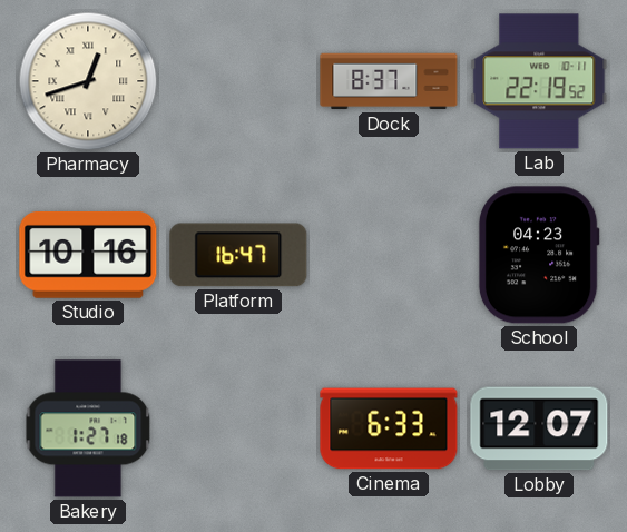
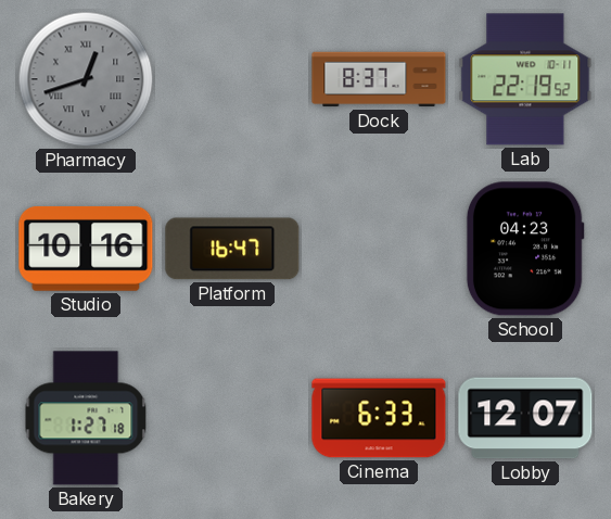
Pharmacy dial: cream -> grey (86, 79)
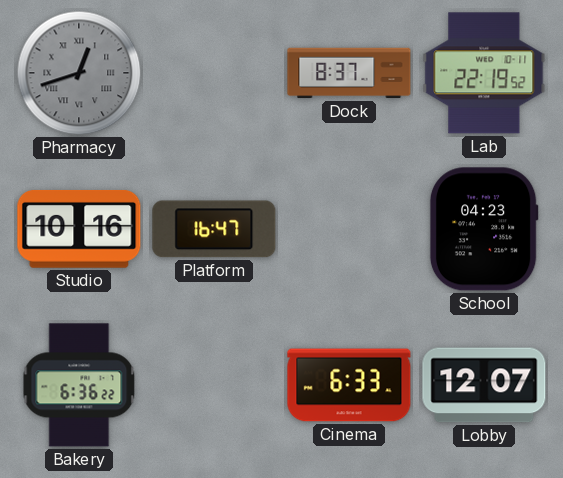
Bakery: 1:27 -> 6:36 (79, 385)
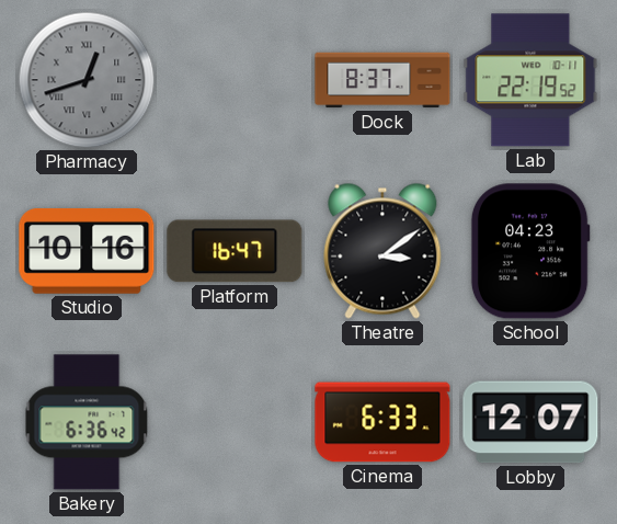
Theatre: none -> 3:09 (382, 251)
Bakery: 6:36:22 -> 6:36:42 (87, 422)
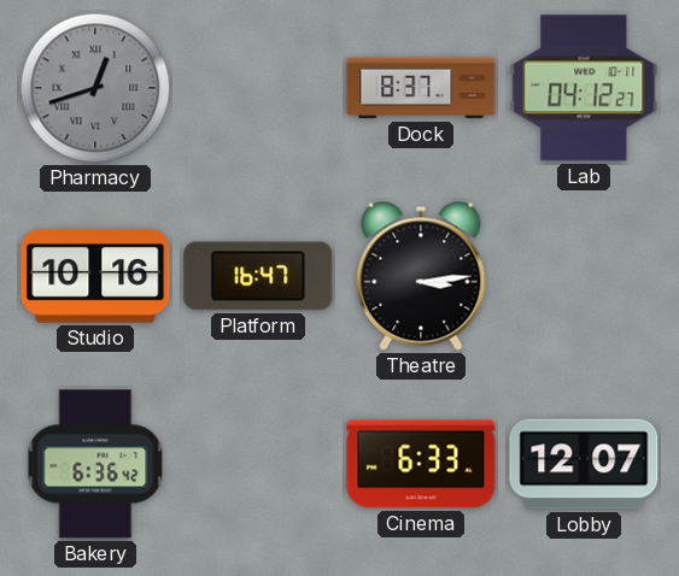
Lab: 22:19 -> 04:12 (584, 88)
Theatre: 3:09 -> 3:14 (421, 276)
School: 04:23 -> none (530, 251)
